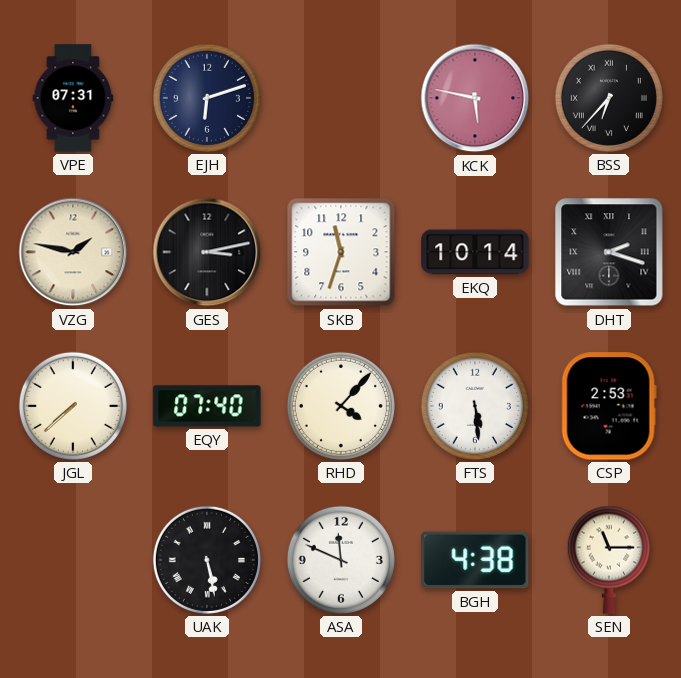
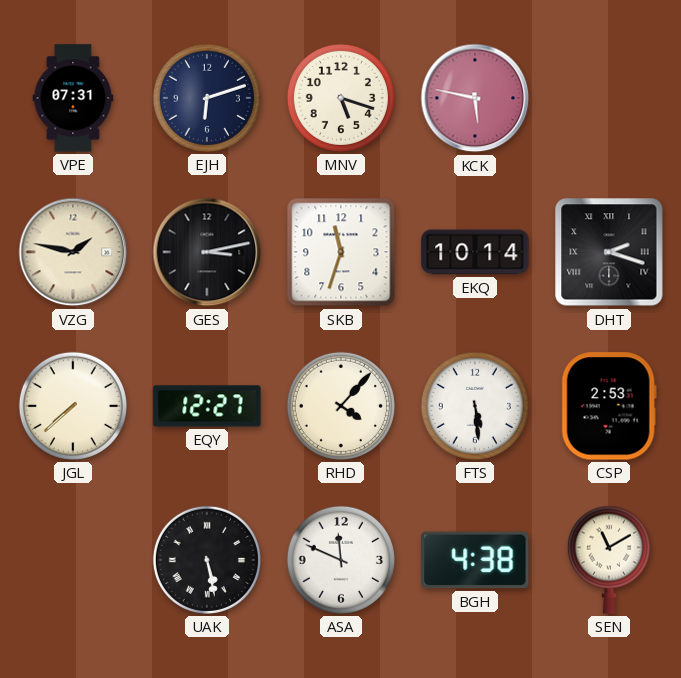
MNV: none -> 5:18 (341, 98)
BSS: 6:37 -> none (609, 98)
EQY: 07:40 -> 12:27 (207, 406)
SEN: 11:15 -> 11:10 (609, 560)
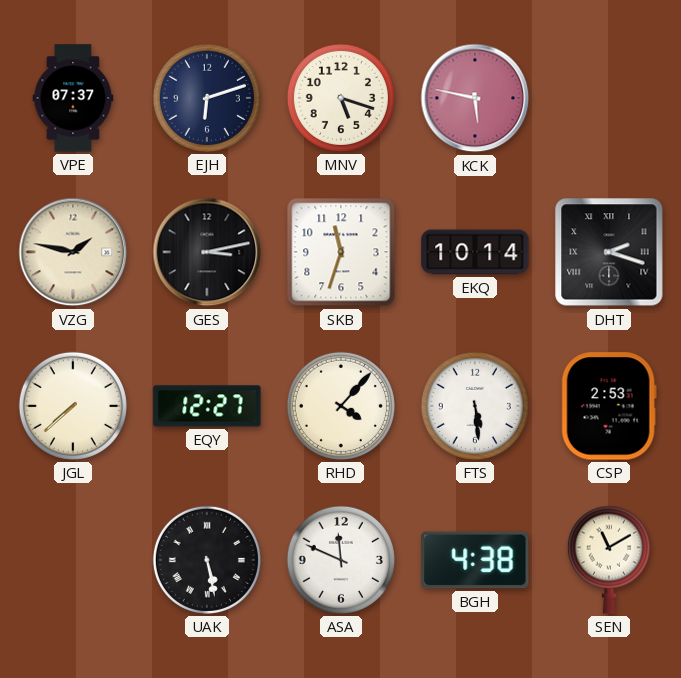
VPE: 07:31 -> 07:37 (73, 98)
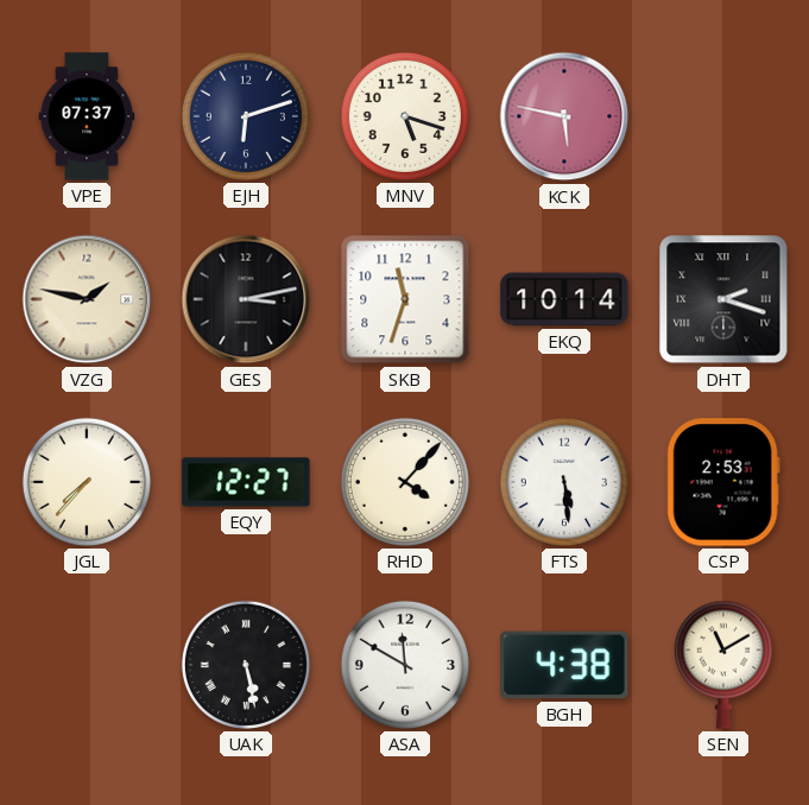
JGL: 7:38 -> 7:37 (87, 482)
ASA: 11:49 -> 11:50 (405, 665)
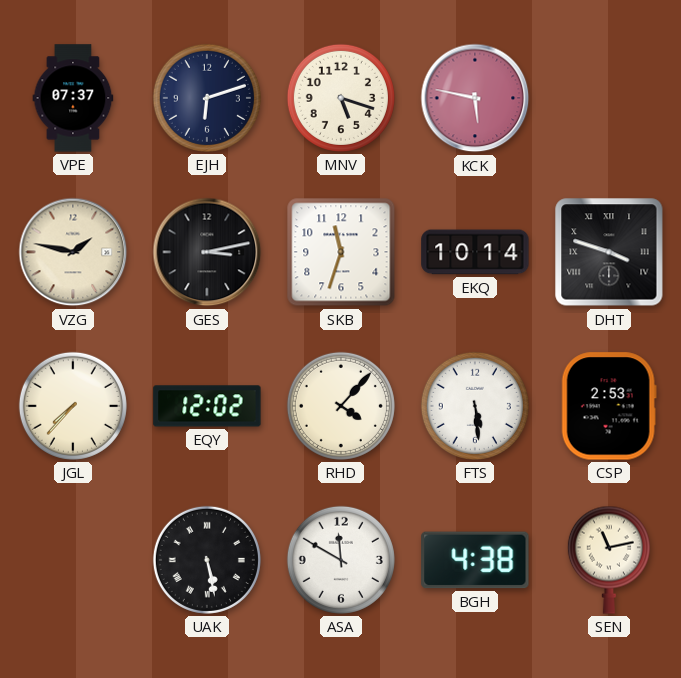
DHT: 2:18 -> 3:48 (609, 252)
EQY: 12:27 -> 12:02 (207, 406)
SEN: 11:10 -> 11:13 (609, 560)
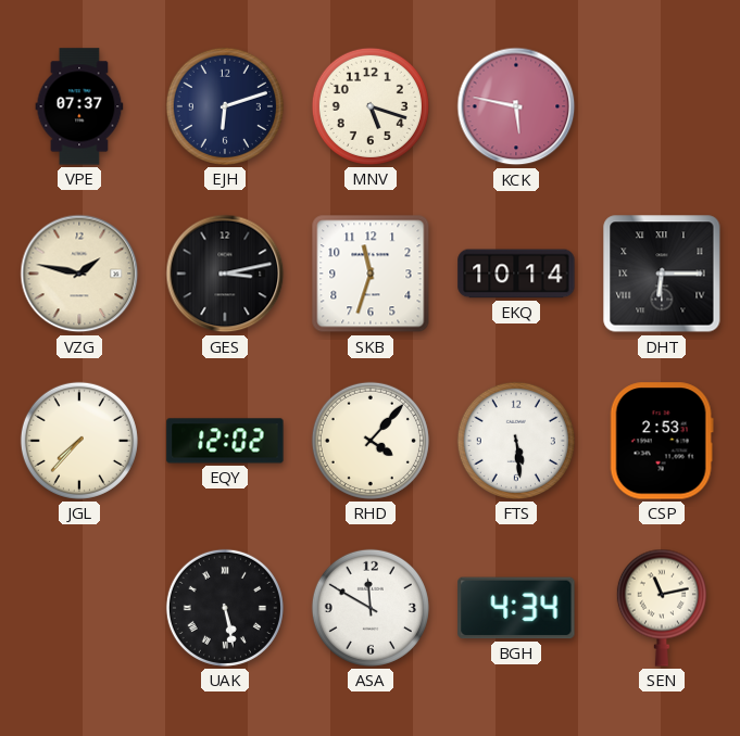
DHT: 3:48 -> 6:15 (662, 274)
BGH: 4:38 -> 4:34 (516, 608)
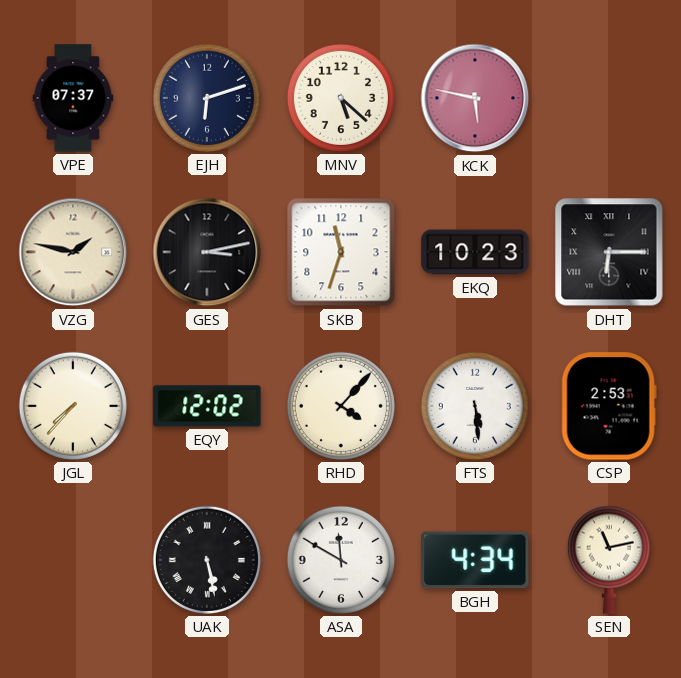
MNV: 5:18 -> 5:22 (341, 98)
EKQ: 10:14 -> 10:23 (475, 252)
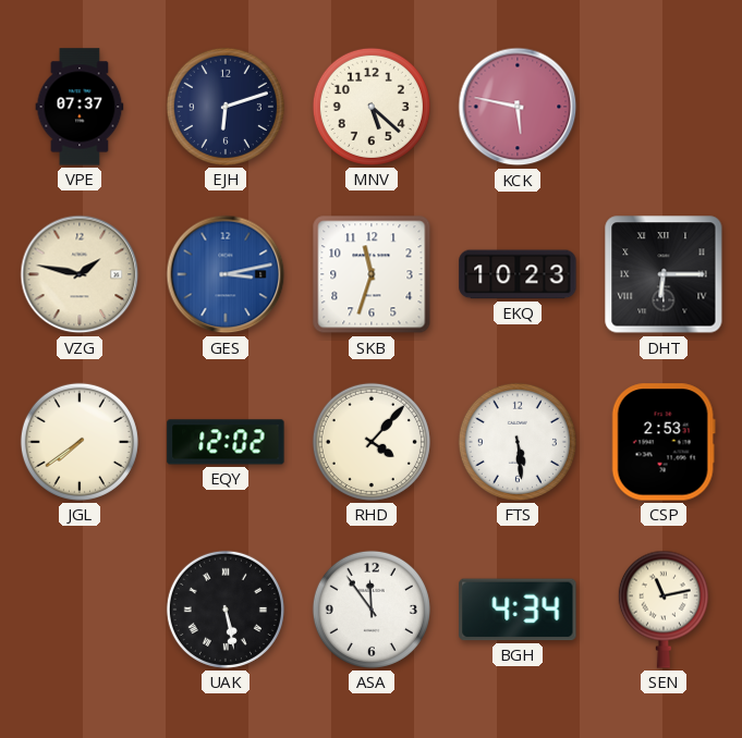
GES dial: black -> blue (226, 274)
JGL: 7:37 -> 7:39 (80, 442)
ASA: 11:50 -> 11:54 (372, 610)
